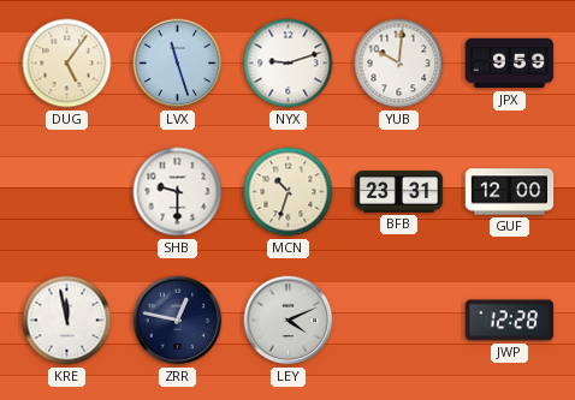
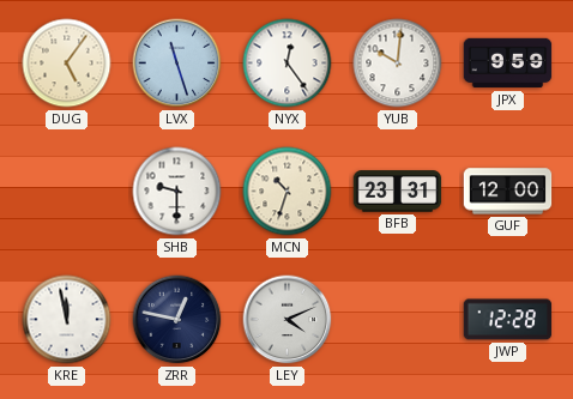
NYX: 9:12 -> 12:24 (288, 64)
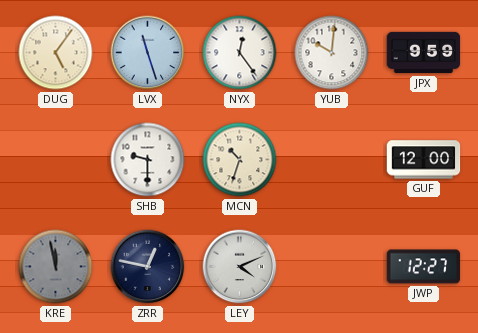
BFB: 23:31 -> none (398, 192)
KRE dial: white -> grey (56, 267)
JWP: 12:28 -> 12:27 (424, 267)
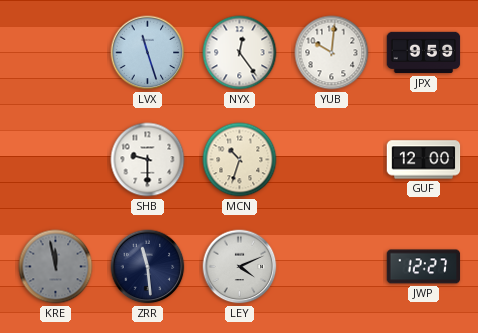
DUG: 5:06 -> none (56, 53)
ZRR: 12:47 -> 11:29 (148, 267)
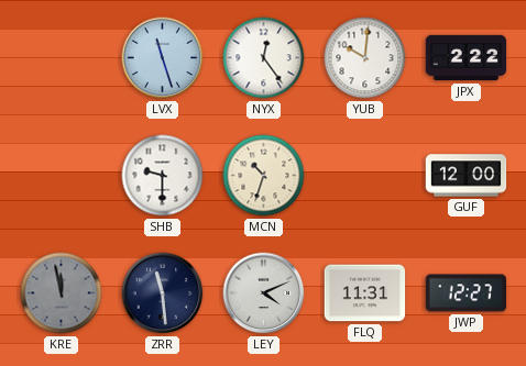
JPX: 9:59 -> 2:22 (467, 58)
FLQ: none -> 11:31 (365, 293)
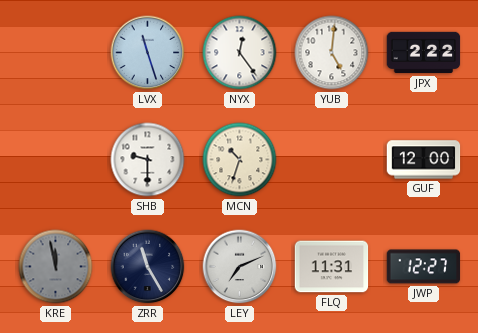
YUB: 10:01 -> 5:01 (332, 53)
ZRR: 11:29 -> 11:25 (148, 267)
LEY: 4:11 -> 7:11 (240, 267)
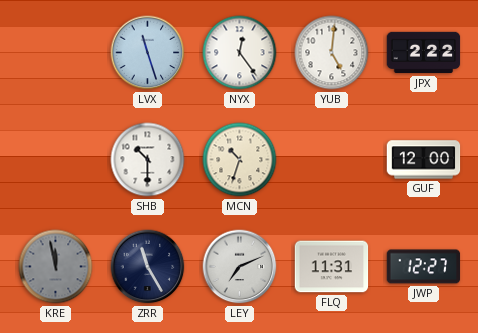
SHB: 9:30 -> 10:30 (148, 160)
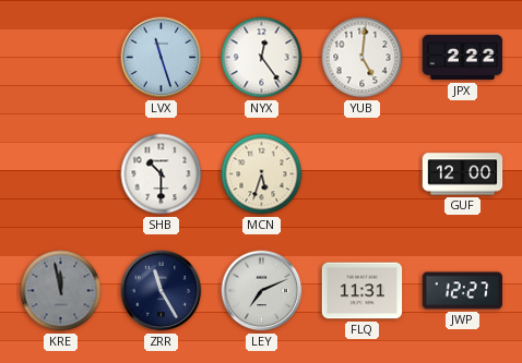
MCN: 10:33 -> 5:33 (262, 174)
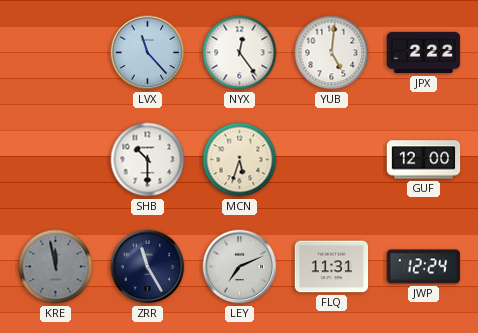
LVX: 11:27 -> 11:23 (148, 53)
JWP: 12:27 -> 12:24 (424, 267)
